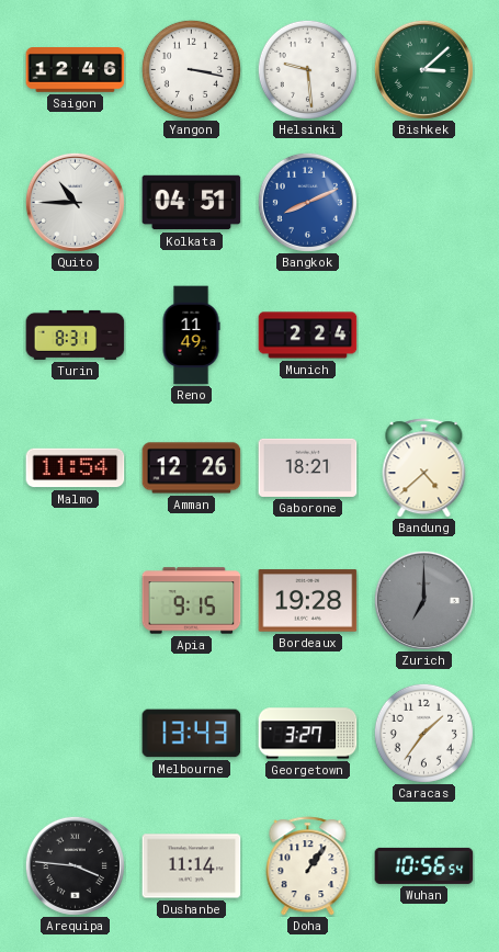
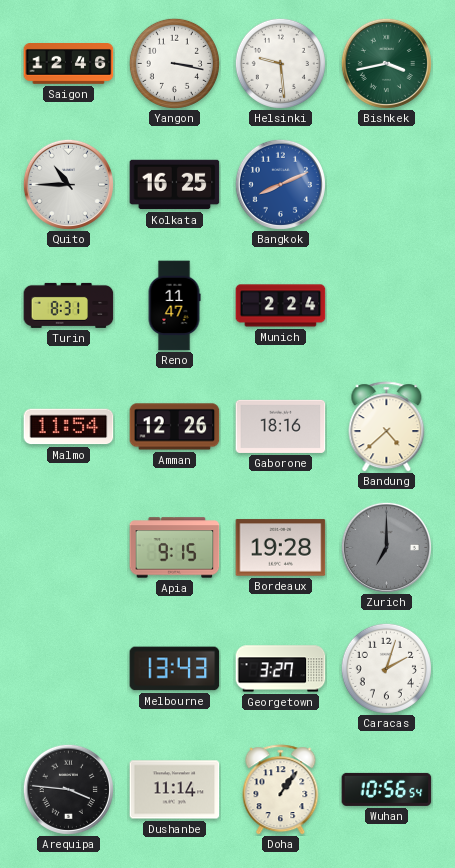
Bishkek: 3:08 -> 3:43 (386, 63)
Kolkata: 04:51 -> 16:25 (175, 185)
Reno: 11:49 -> 11:47 (174, 306)
Gaborone: 18:21 -> 18:16 (281, 426)
Caracas: 1:36 -> 2:03 (386, 668)
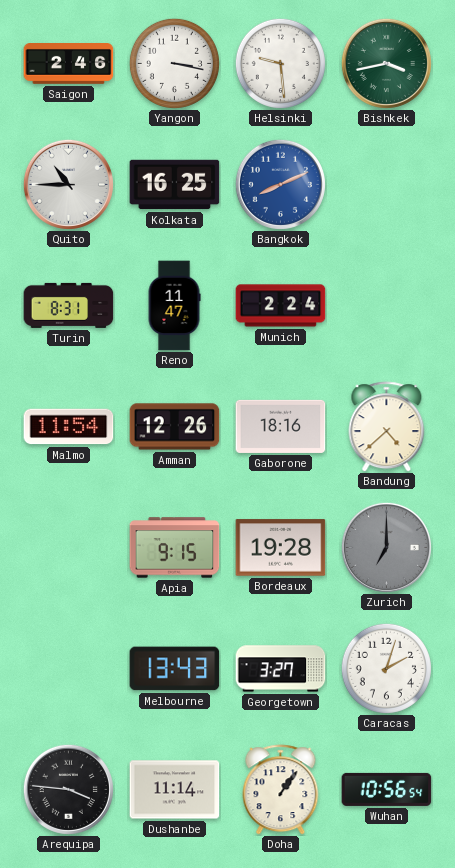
Saigon: 12:46 -> 2:46 (69, 64)
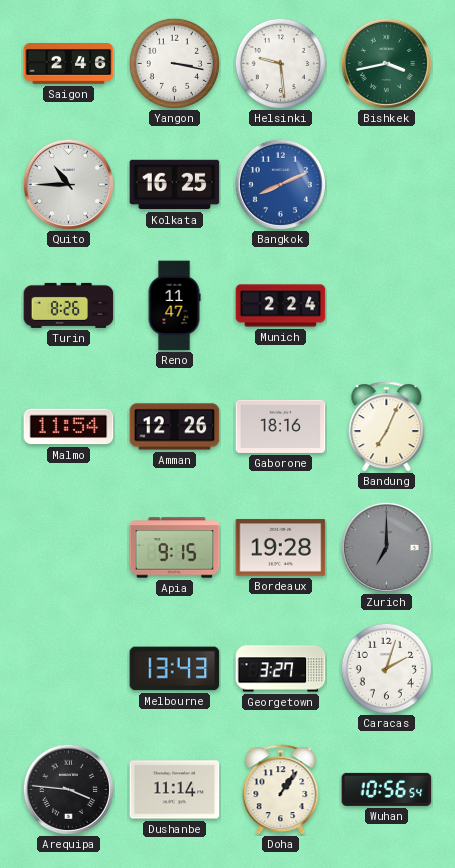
Turin: 8:31 -> 8:26 (69, 305)
Bandung: 4:38 -> 7:04 (387, 427)
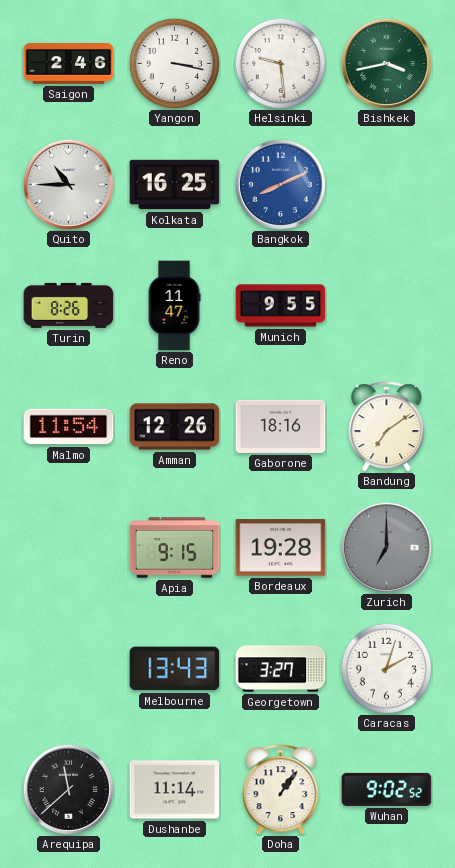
Munich: 2:24 -> 9:55 (281, 306)
Bandung: 7:04 -> 7:09 (387, 427)
Arequipa: 3:46 -> 11:38 (68, 789)
Wuhan: 10:56 -> 9:02 (387, 789)
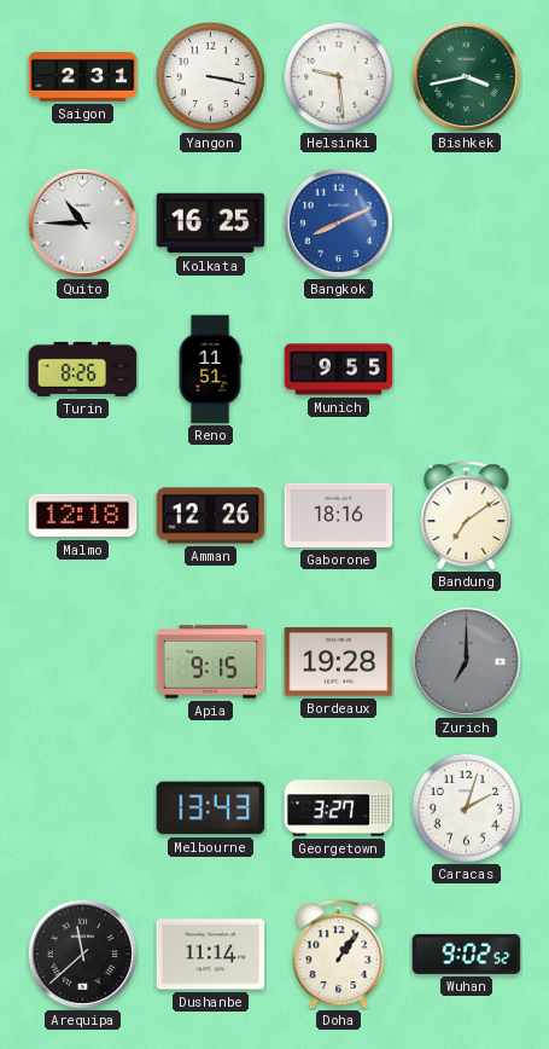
Saigon: 2:46 -> 2:31 (83, 77)
Reno: 11:47 -> 11:51 (210, 370)
Malmo: 11:54 -> 12:18 (83, 516)
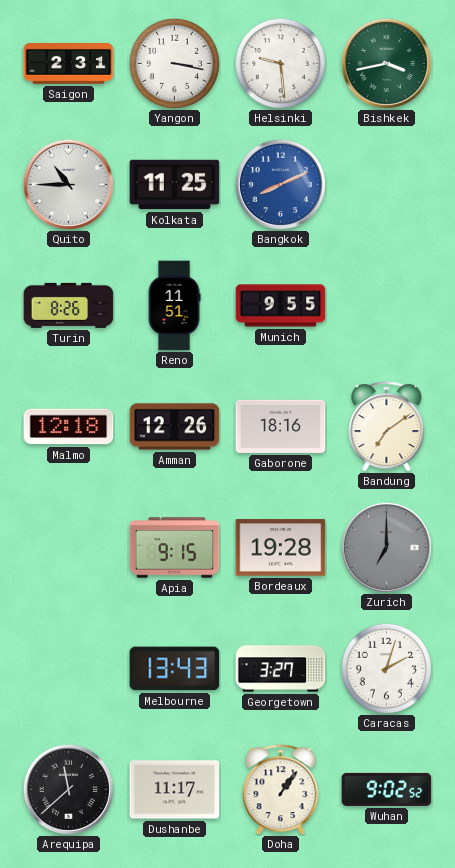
Kolkata: 16:25 -> 11:25 (175, 185)
Dushanbe: 11:14 -> 11:17 (175, 790)
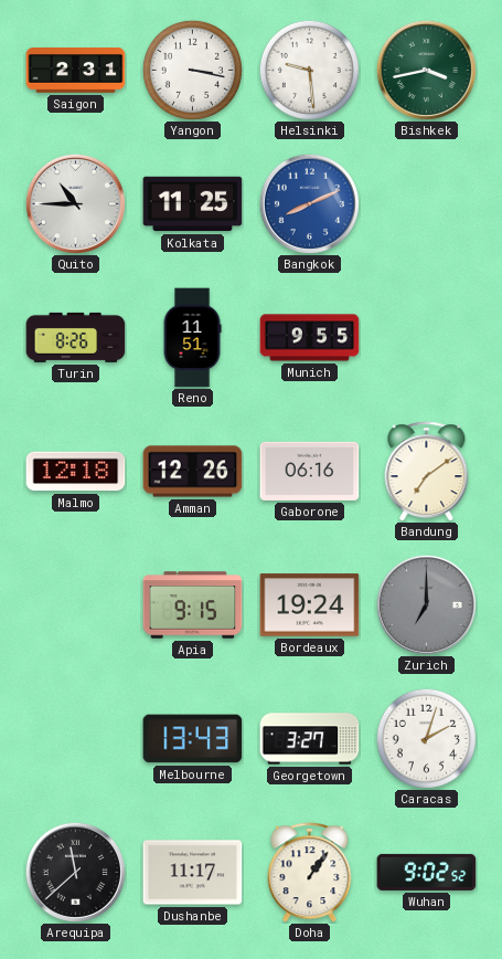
Gaborone: 18:16 -> 06:16 (310, 471)
Bordeaux: 19:28 -> 19:24 (310, 605)
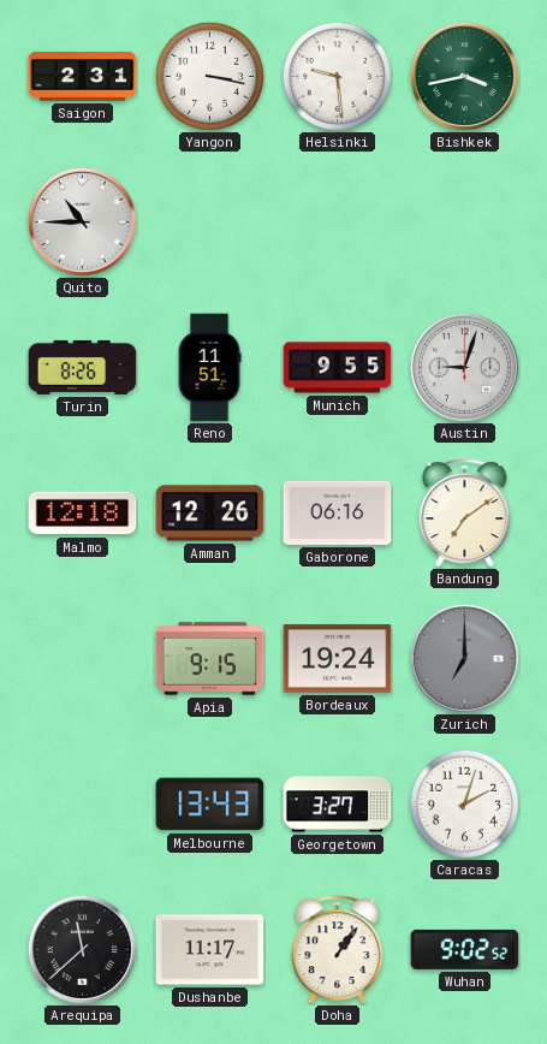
Kolkata: 11:25 -> none (193, 204)
Bangkok: 8:11 -> none (309, 203)
Austin: none -> 9:03 (464, 367)
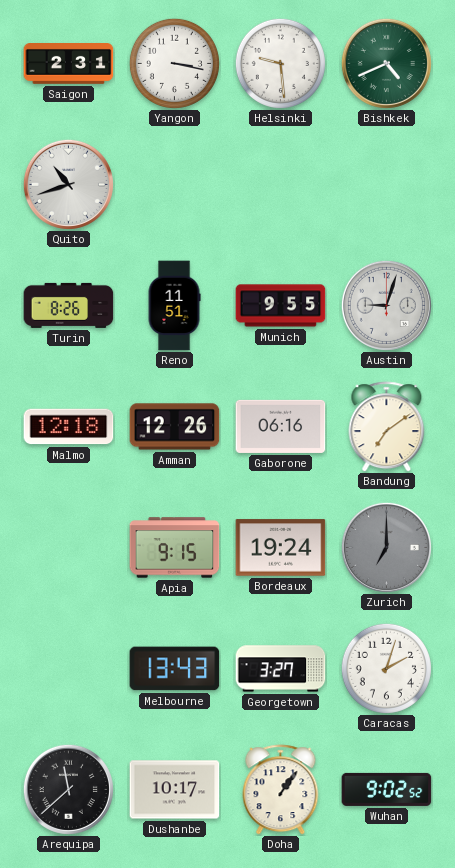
Bishkek: 3:43 -> 4:41 (386, 63)
Quito: 10:45 -> 10:42 (68, 184)
Dushanbe: 11:17 -> 10:17 (175, 790)
